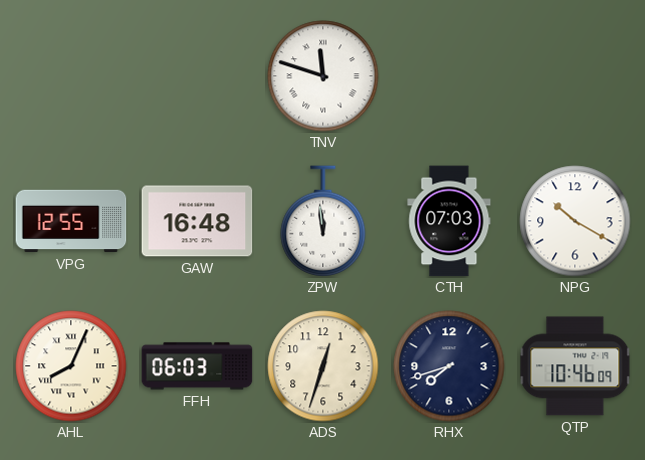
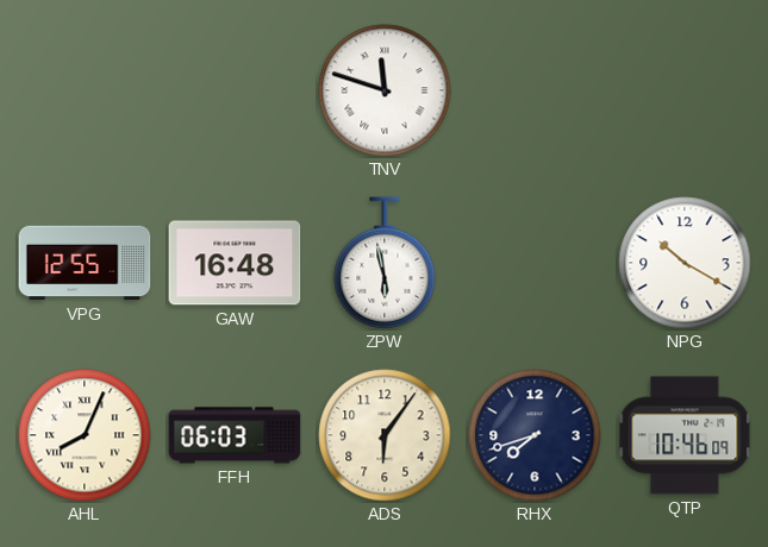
ZPW: 11:59 -> 5:58 (385, 263)
CTH: 07:03 -> none (449, 221)
ADS: 12:33 -> 6:06 (385, 435)
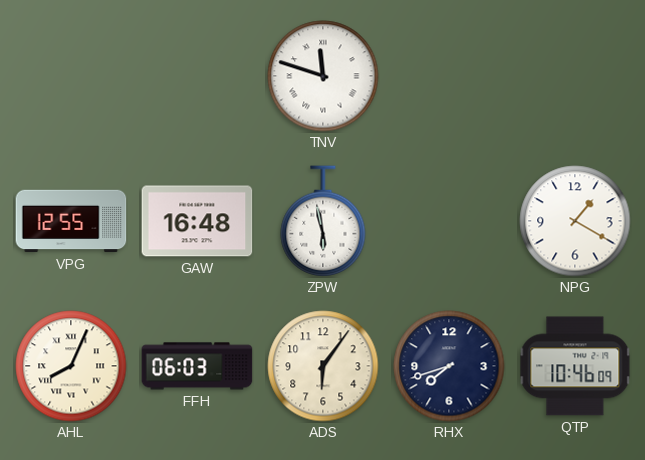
NPG: 10:20 -> 1:20 (575, 221)
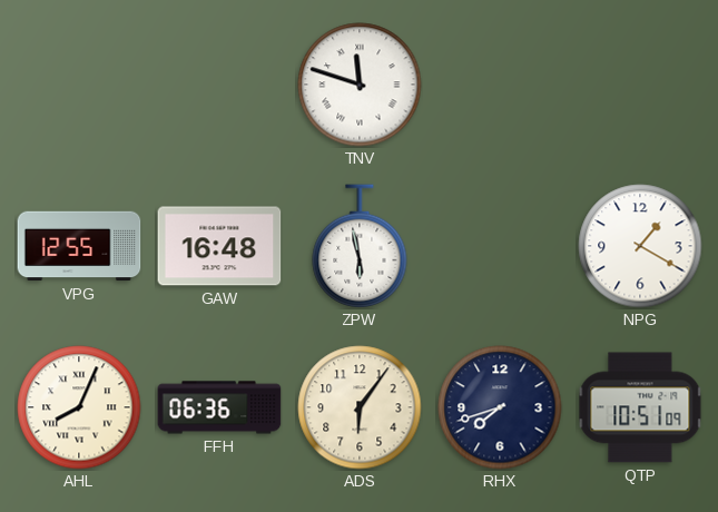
FFH: 06:03 -> 06:36 (219, 407)
QTP: 10:46 -> 10:51 (640, 407)
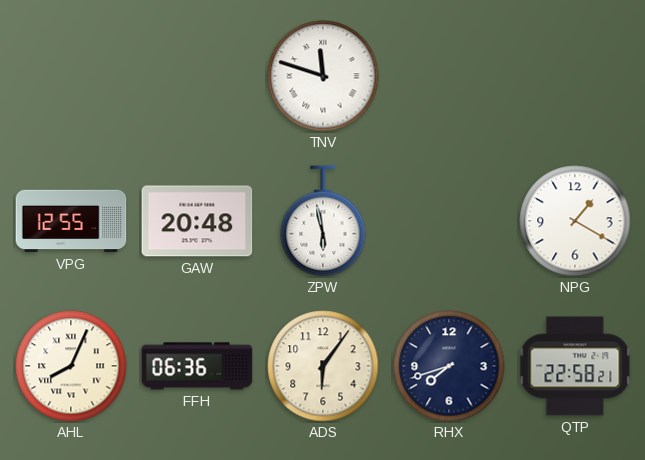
GAW: 16:48 -> 20:48 (197, 221)
QTP: 10:51 -> 22:58 (575, 366)
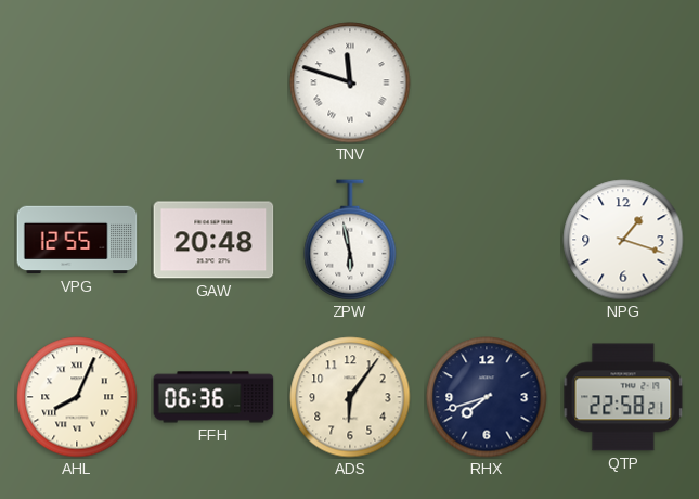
NPG: 1:20 -> 1:18 (623, 240)
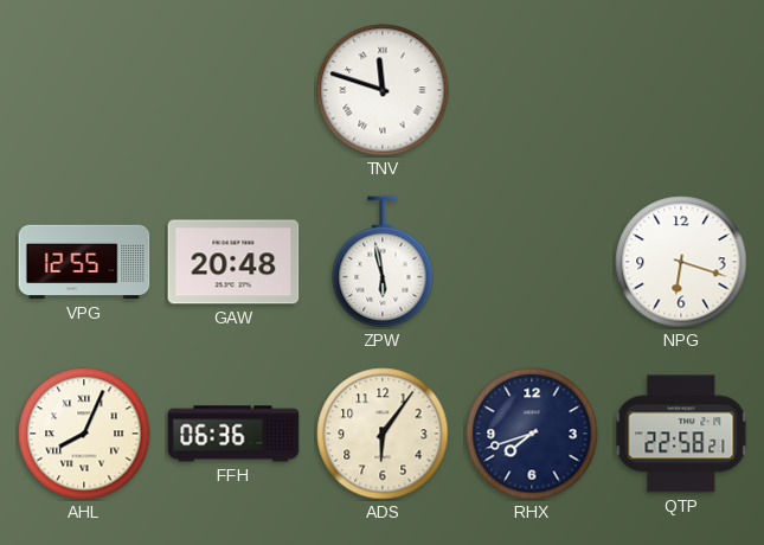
NPG: 1:18 -> 6:18 (681, 262)
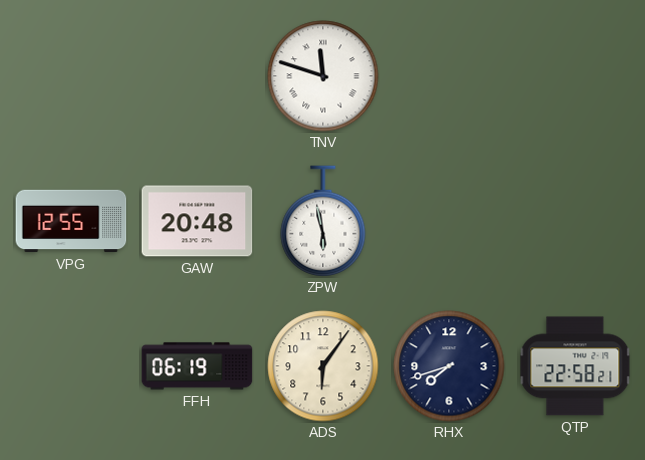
NPG: 6:18 -> none (681, 262)
AHL: 8:04 -> none (84, 434)
FFH: 06:36 -> 06:19 (197, 366)
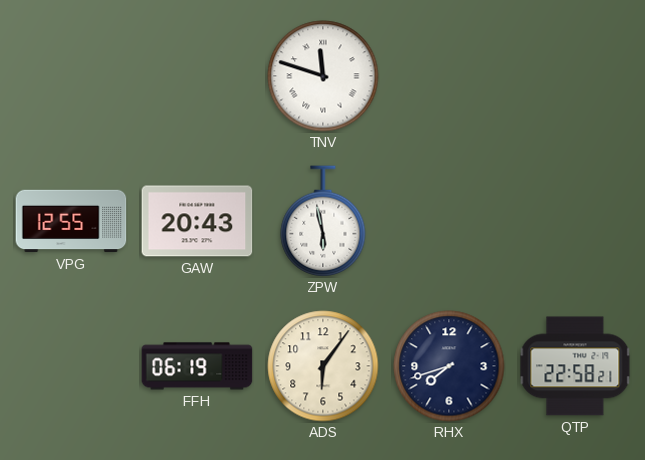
GAW: 20:48 -> 20:43 (197, 221)
